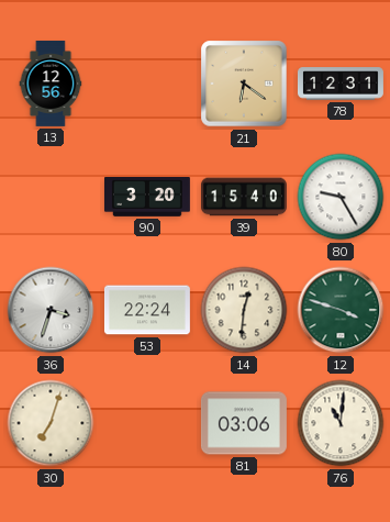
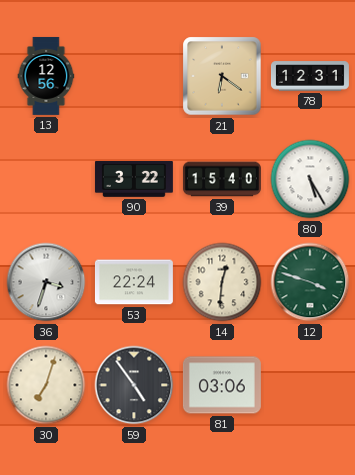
90: 3:20 -> 3:22 (134, 180)
80: 9:25 -> 5:25 (310, 179)
59: none -> 4:54 (134, 385)
76: 11:01 -> none (341, 423)
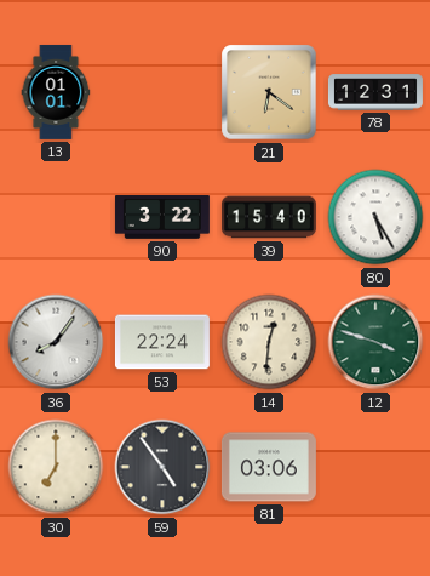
13: 12:56 -> 01:01 (56, 92)
36: 3:33 -> 8:06 (56, 342)
30: 7:03 -> 7:00 (56, 467)
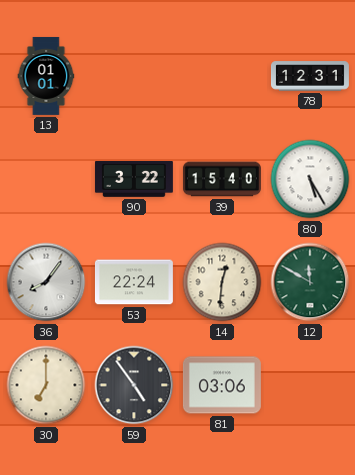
21: 6:21 -> none (269, 92)
12: 3:48 -> 11:50 (310, 282)
